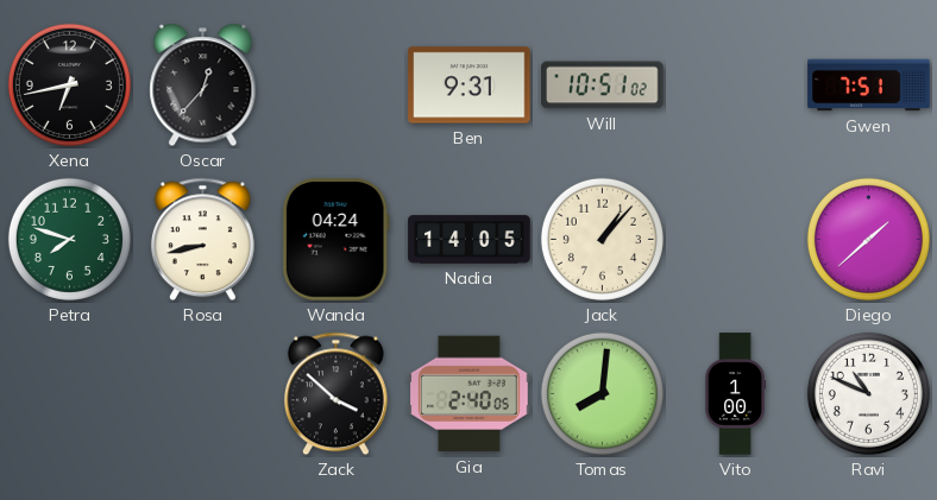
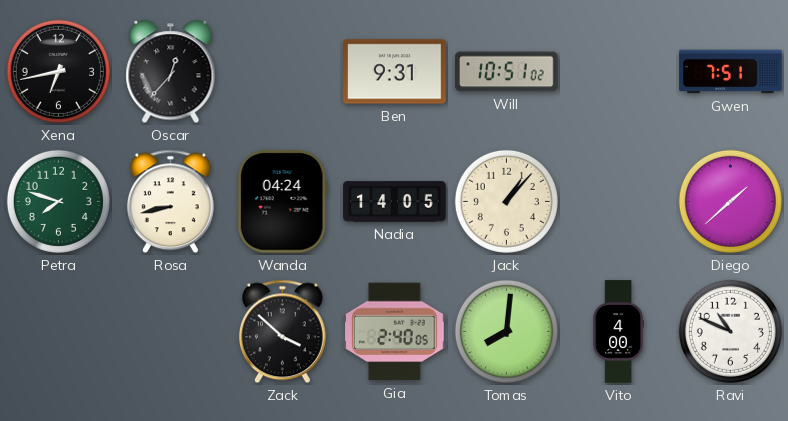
Vito: 1:00 -> 4:00 (618, 332)
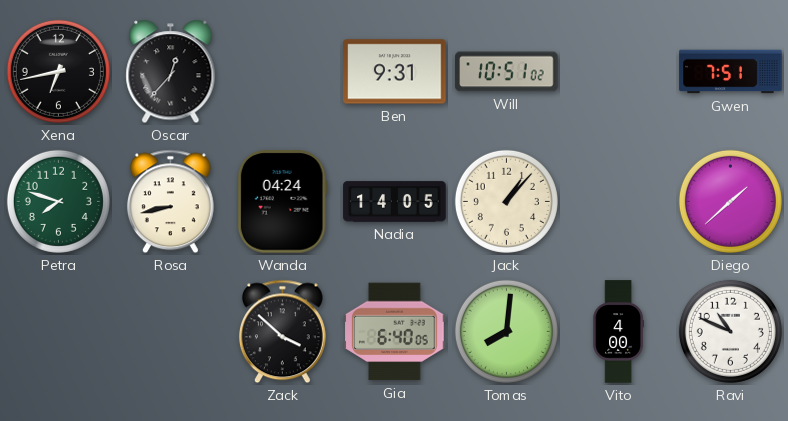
Gia: 2:40 -> 6:40 (395, 332)
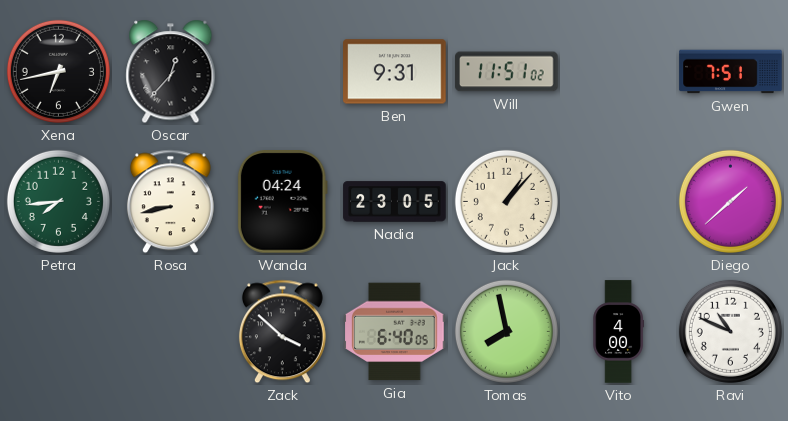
Will: 10:51 -> 11:51 (507, 72)
Petra: 7:48 -> 7:44 (58, 201)
Nadia: 14:05 -> 23:05 (395, 202)
Tomas: 8:01 -> 7:58 (506, 331)
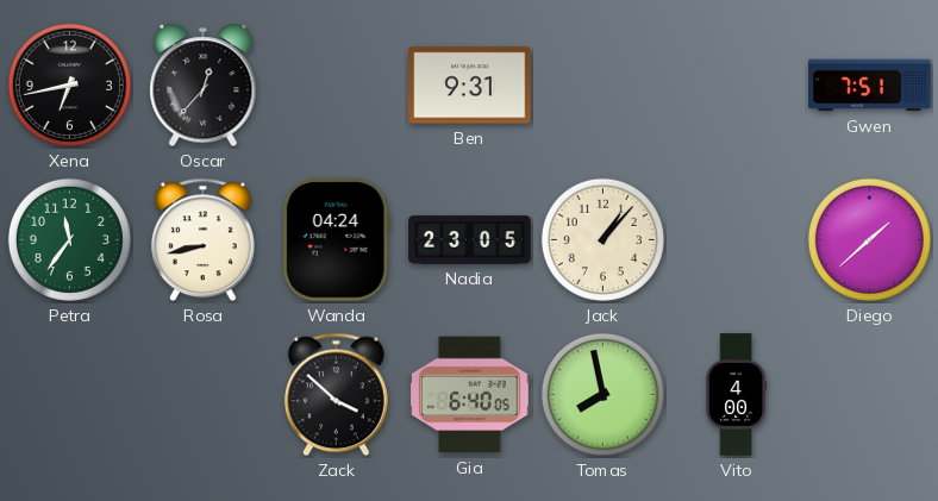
Will: 11:51 -> none (507, 72)
Petra: 7:44 -> 11:36 (69, 239)
Ravi: 10:49 -> none (730, 331)
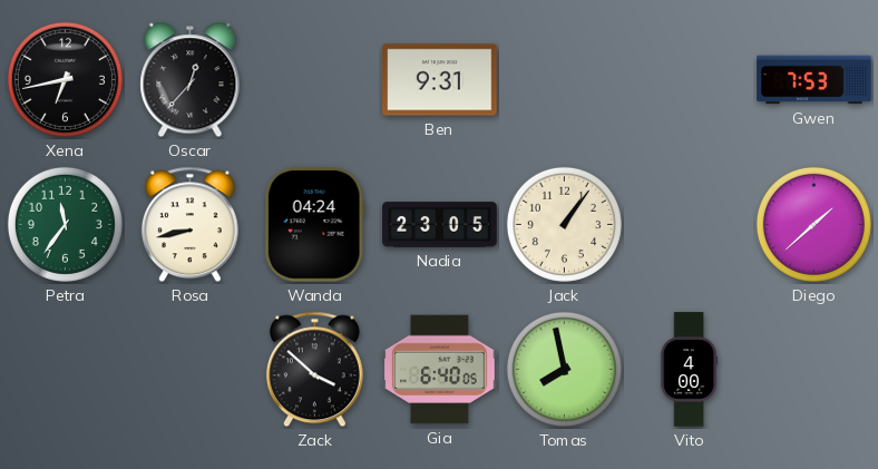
Gwen: 7:51 -> 7:53 (814, 80)
Jack: 1:07 -> 1:06 (564, 224)
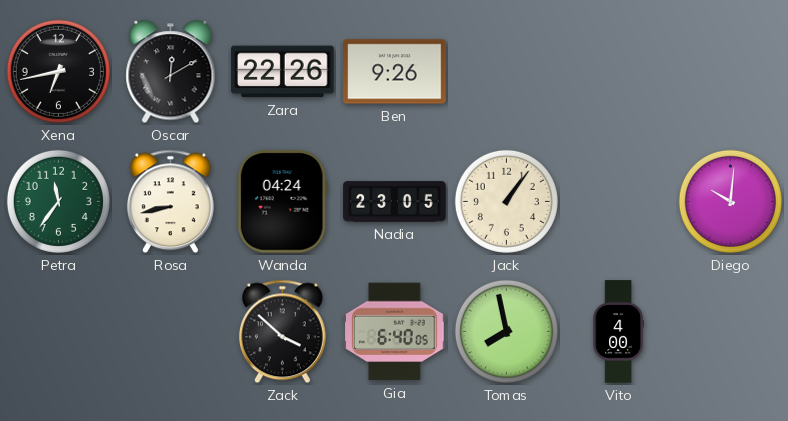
Oscar: 12:37 -> 12:10 (171, 72)
Zara: none -> 22:26 (283, 72)
Ben: 9:31 -> 9:26 (395, 72)
Gwen: 7:53 -> none (814, 80)
Diego: 1:38 -> 10:01 (730, 201)
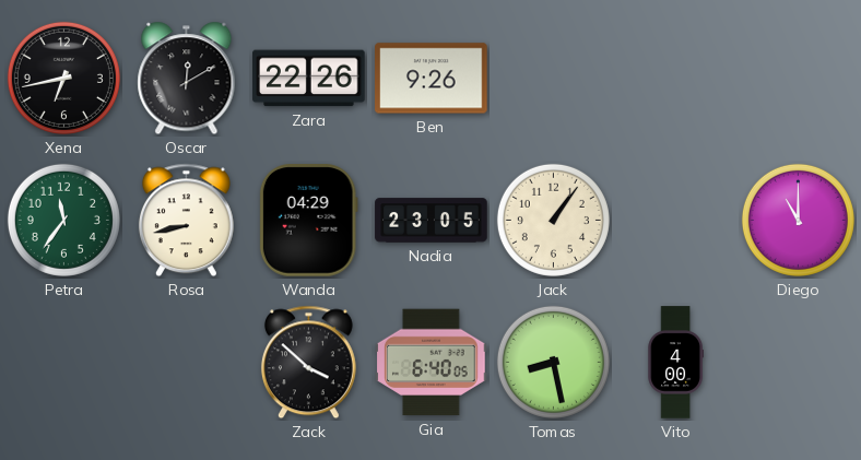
Wanda: 04:24 -> 04:29 (308, 221)
Diego: 10:01 -> 11:00 (798, 220)
Tomas: 7:58 -> 8:28 (553, 362)
